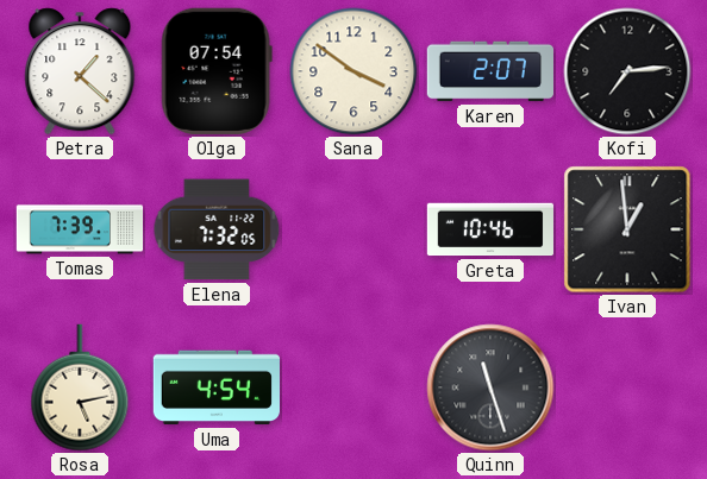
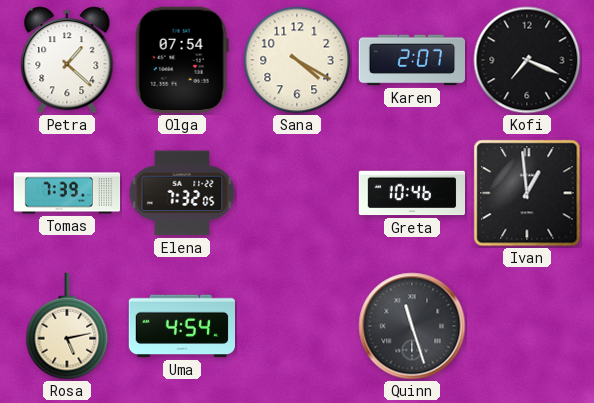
Sana: 3:51 -> 4:20 (297, 60)
Kofi: 7:14 -> 7:19 (527, 60)
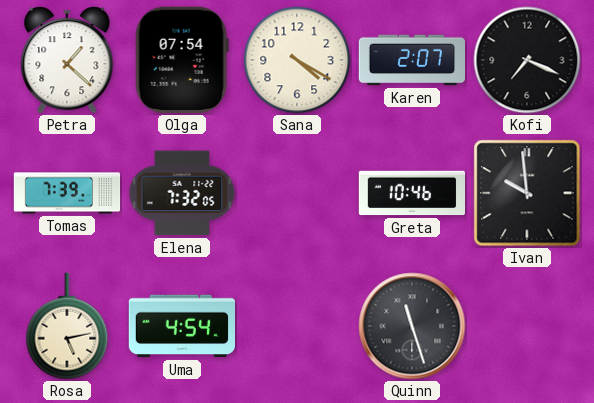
Ivan: 12:59 -> 9:59 (527, 193)
